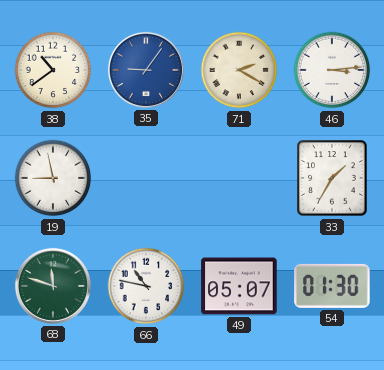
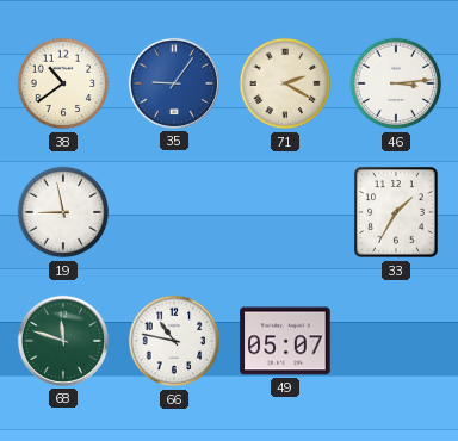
54: 01:30 -> none (332, 286)
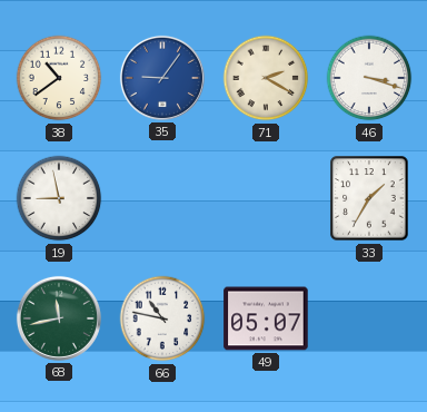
46: 3:14 -> 3:18 (369, 78)
68: 11:48 -> 11:43 (59, 318)
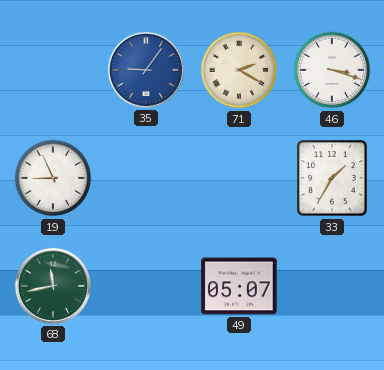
38: 10:39 -> none (59, 78)
19: 8:58 -> 8:56 (53, 178)
66: 10:47 -> none (162, 318)
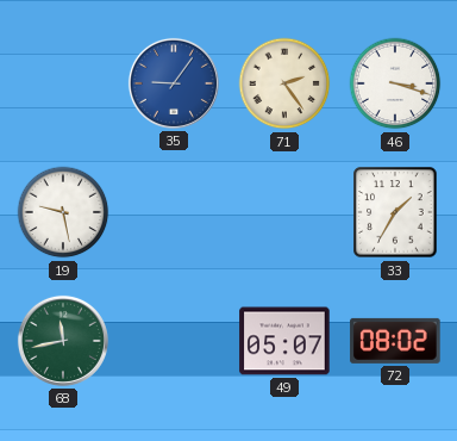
71: 2:20 -> 2:24 (284, 83)
19: 8:56 -> 9:28 (63, 212)
72: none -> 08:02 (395, 341)
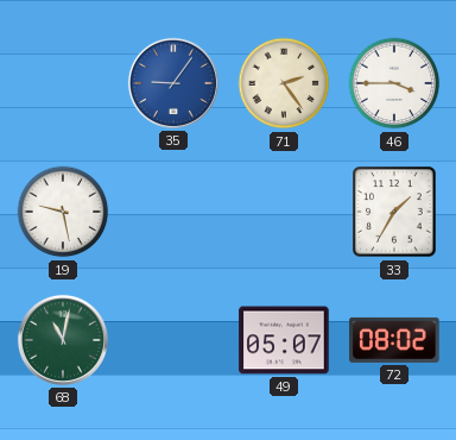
46: 3:18 -> 3:45 (394, 83)
68: 11:43 -> 11:02 (63, 340)
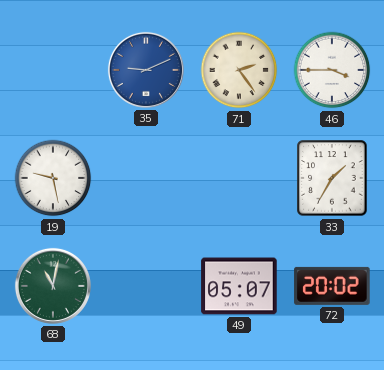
35: 9:06 -> 9:11 (146, 70)
72: 08:02 -> 20:02 (332, 286)
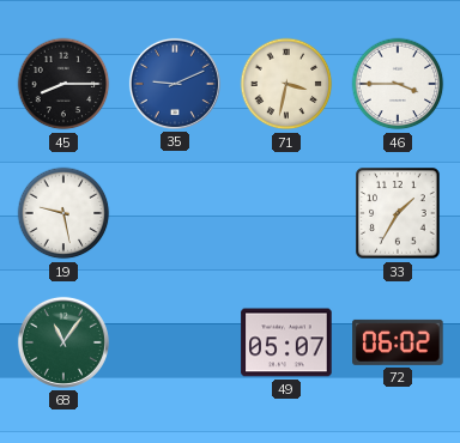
45: none -> 8:15 (63, 84)
71: 2:24 -> 3:32 (286, 84)
68: 11:02 -> 11:06 (63, 342)
72: 20:02 -> 06:02 (398, 342)
